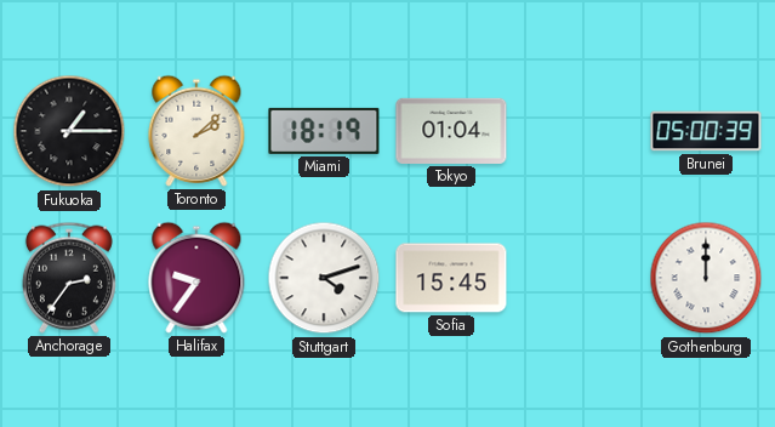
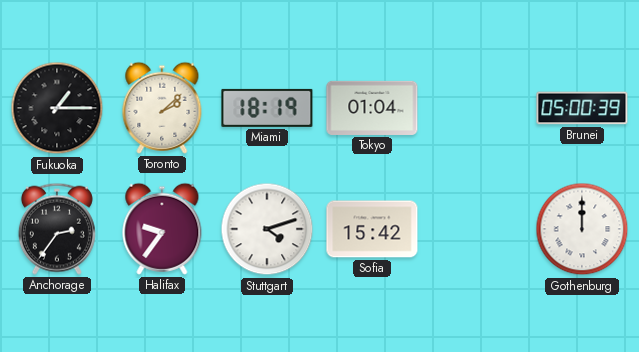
Sofia: 15:45 -> 15:42 (372, 229)
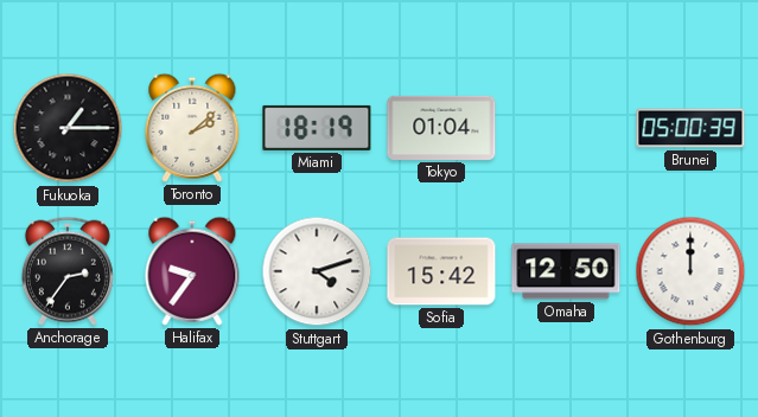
Omaha: none -> 12:50 (566, 271)
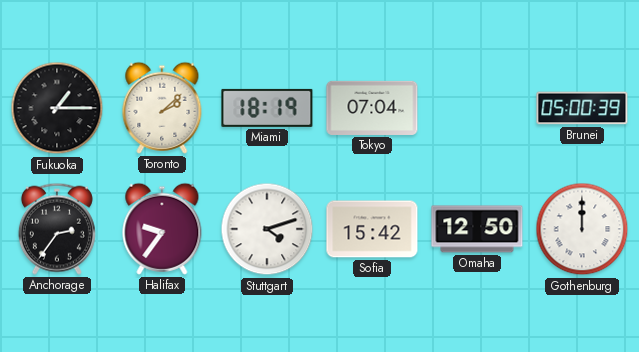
Tokyo: 01:04 -> 07:04 (372, 108)
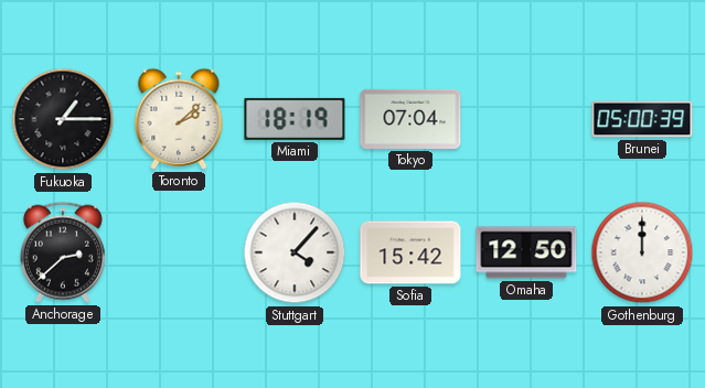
Anchorage: 2:36 -> 2:38 (63, 252)
Halifax: 9:36 -> none (162, 229)
Stuttgart: 4:12 -> 4:07 (295, 252)
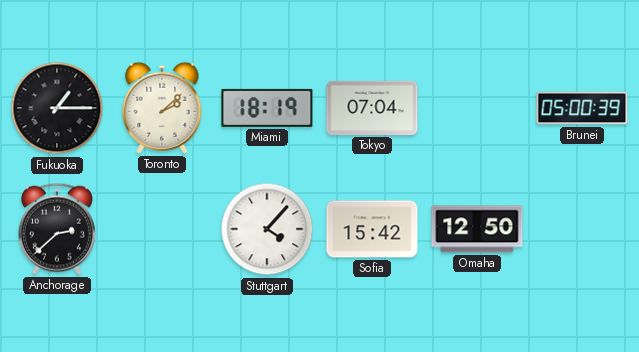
Gothenburg: 12:00 -> none (642, 252)
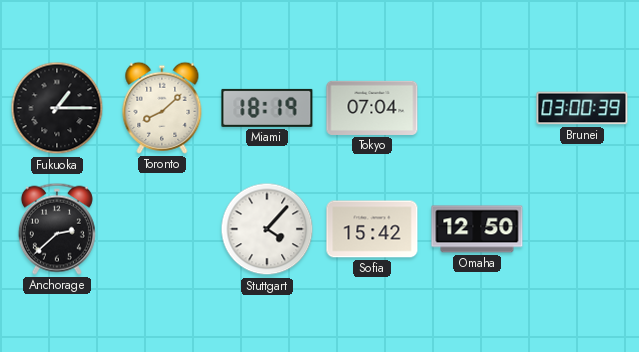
Toronto: 2:08 -> 8:08 (162, 108)
Brunei: 05:00 -> 03:00 (582, 108)
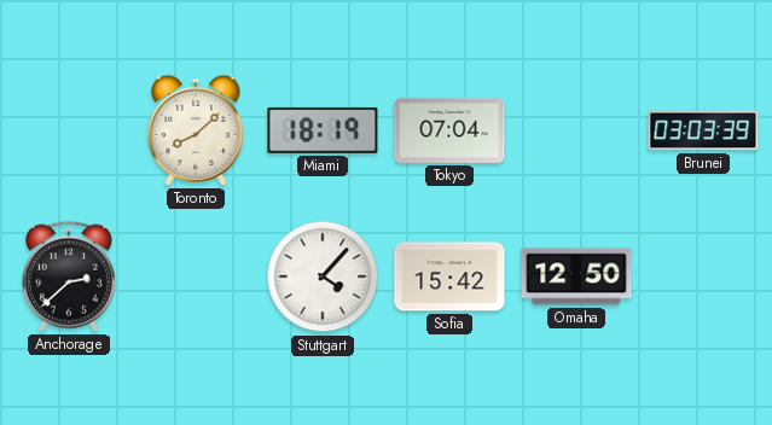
Fukuoka: 1:15 -> none (57, 108)
Brunei: 03:00 -> 03:03 (703, 130)
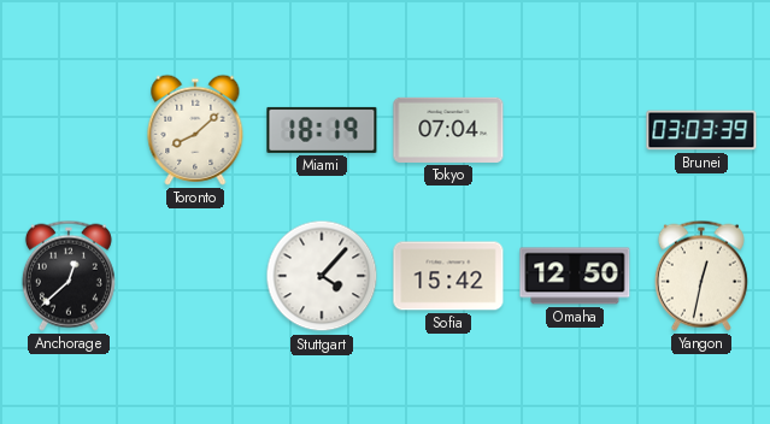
Anchorage: 2:38 -> 12:38 (69, 276)
Yangon: none -> 12:32 (701, 276)
